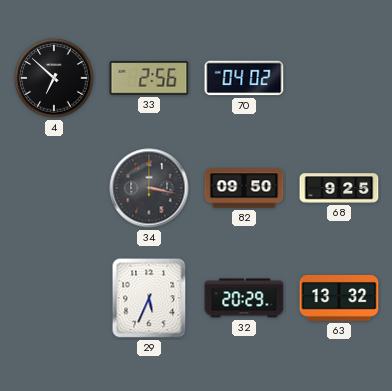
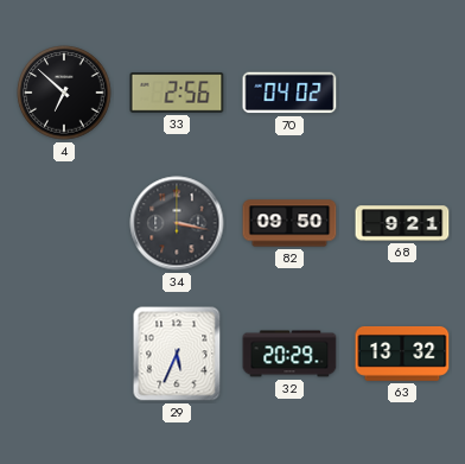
68: 9:25 -> 9:21 (402, 223)
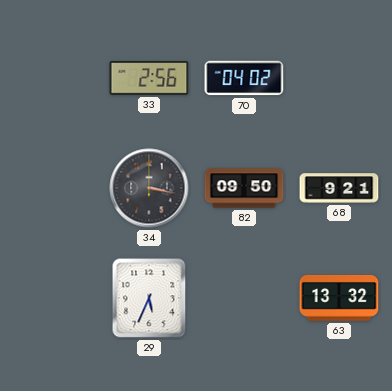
4: 6:52 -> none (64, 93)
32: 20:29 -> none (289, 354)
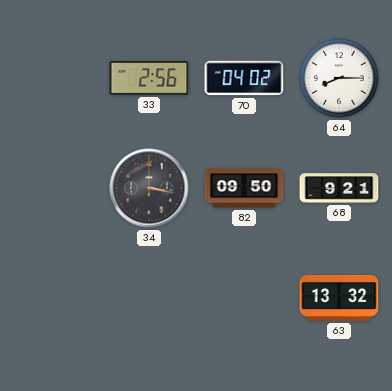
64: none -> 8:15 (339, 78)
29: 5:34 -> none (149, 298)
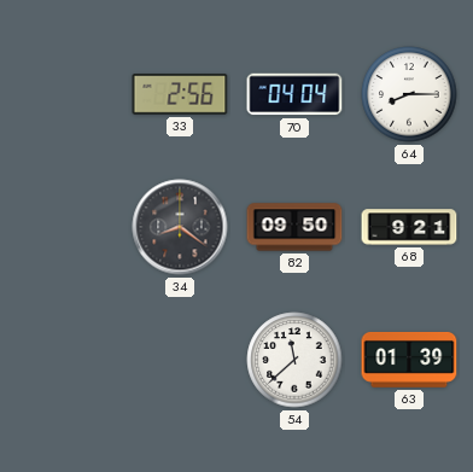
70: 04:02 -> 04:04 (294, 94)
34: 3:17 -> 8:21 (180, 227)
54: none -> 11:38 (294, 360)
63: 13:32 -> 01:39 (409, 360)
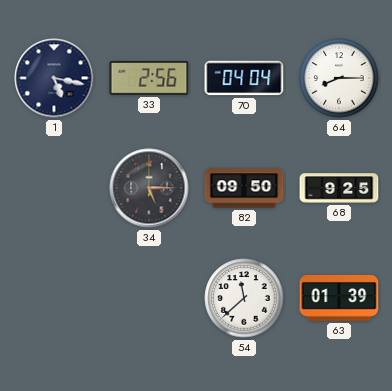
1: none -> 5:17 (54, 78)
34: 8:21 -> 5:15 (149, 188)
68: 9:21 -> 9:25 (339, 188)
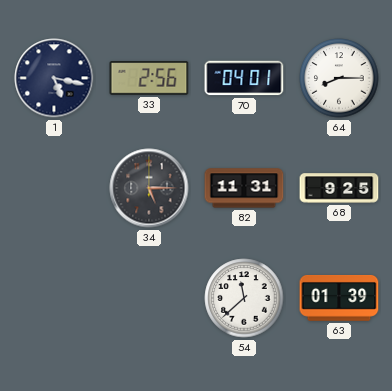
70: 04:04 -> 04:01 (244, 78)
82: 09:50 -> 11:31 (244, 188)
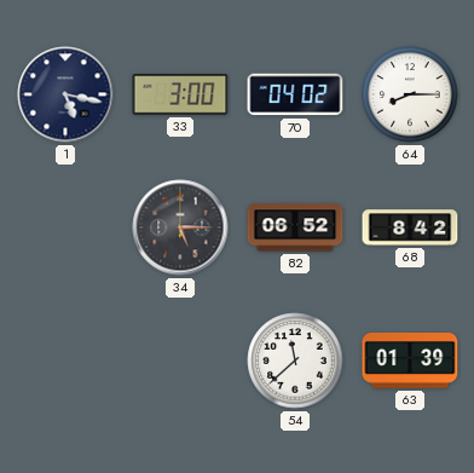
33: 2:56 -> 3:00 (180, 96)
70: 04:01 -> 04:02 (295, 94)
82: 11:31 -> 06:52 (295, 227)
68: 9:25 -> 8:42 (410, 227)
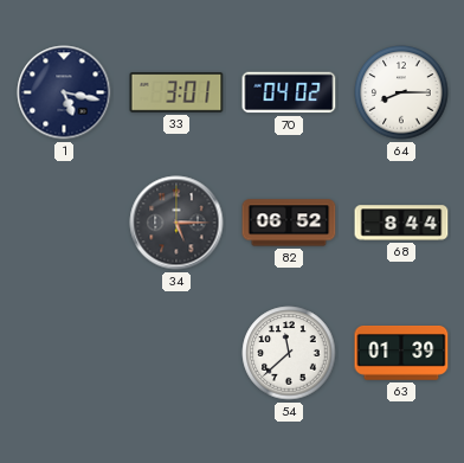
33: 3:00 -> 3:01 (176, 94)
68: 8:42 -> 8:44 (401, 223)
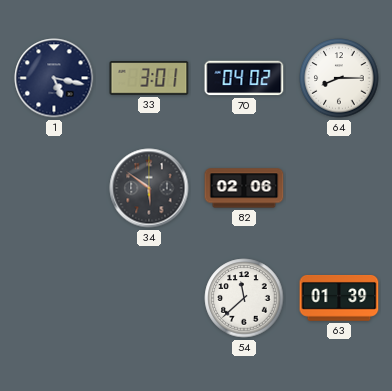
34: 5:15 -> 5:51 (149, 188)
82: 06:52 -> 02:06 (244, 188)
68: 8:44 -> none (401, 223)
